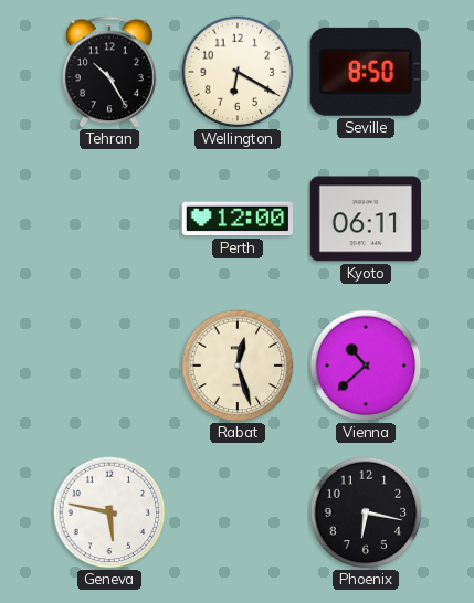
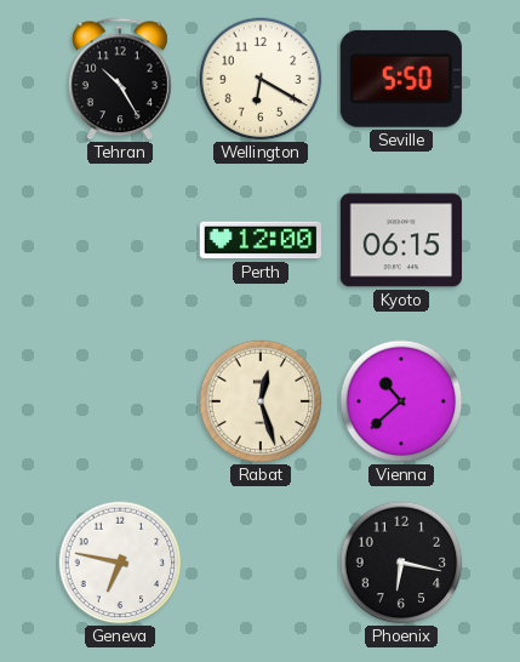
Seville: 8:50 -> 5:50 (401, 79)
Kyoto: 06:11 -> 06:15 (400, 240)
Geneva: 5:47 -> 6:47 (120, 563)
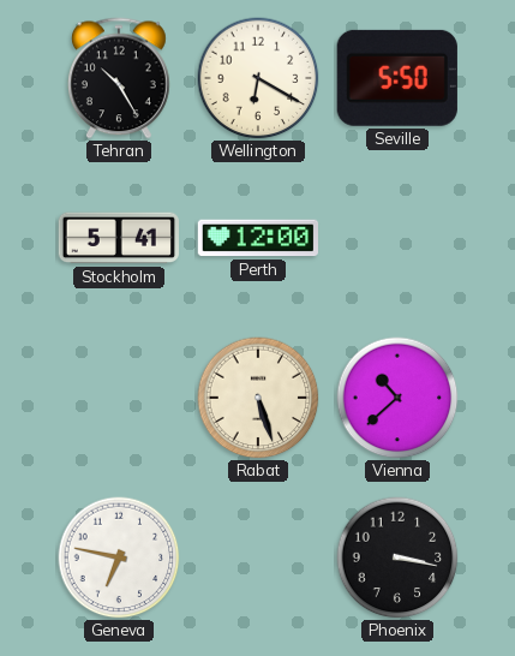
Stockholm: none -> 5:41 (118, 238)
Kyoto: 06:15 -> none (400, 240)
Rabat: 12:27 -> 5:27 (258, 398)
Phoenix: 6:17 -> 3:17 (397, 557)
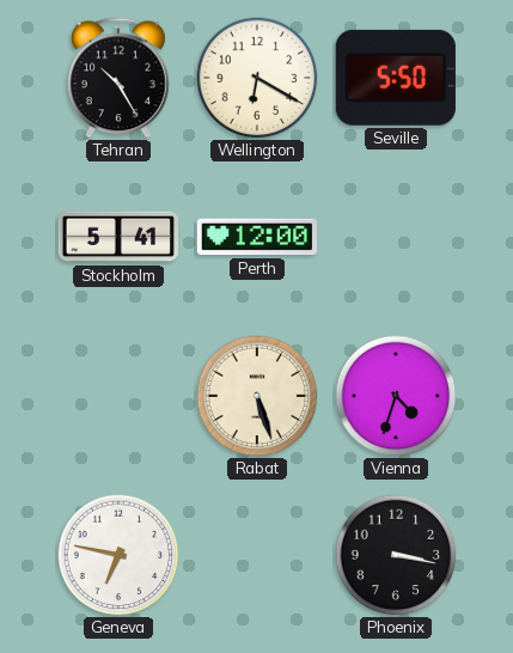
Vienna: 10:38 -> 4:33 (396, 396)
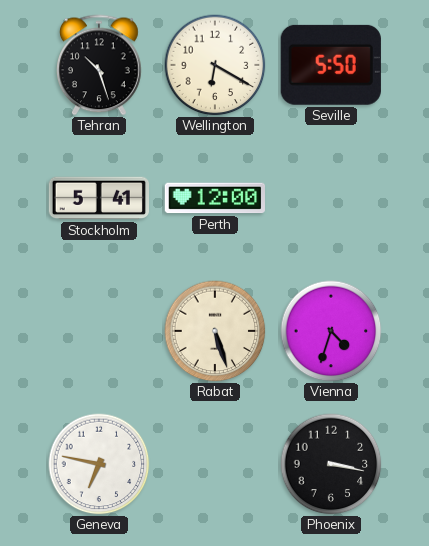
Tehran: 10:25 -> 10:27 (100, 65)
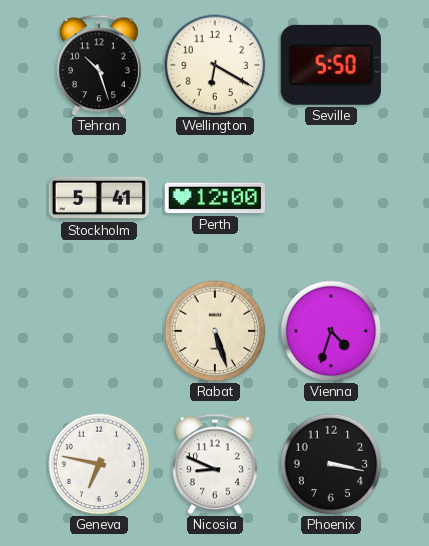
Nicosia: none -> 8:49 (216, 464)
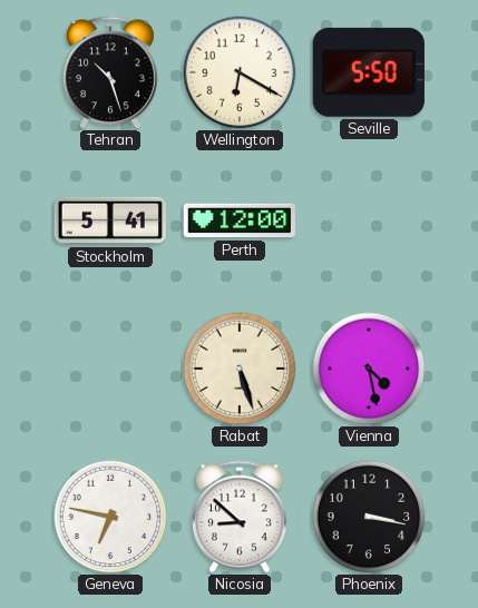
Vienna: 4:33 -> 4:28 (369, 369)
Nicosia: 8:49 -> 8:52 (241, 517)
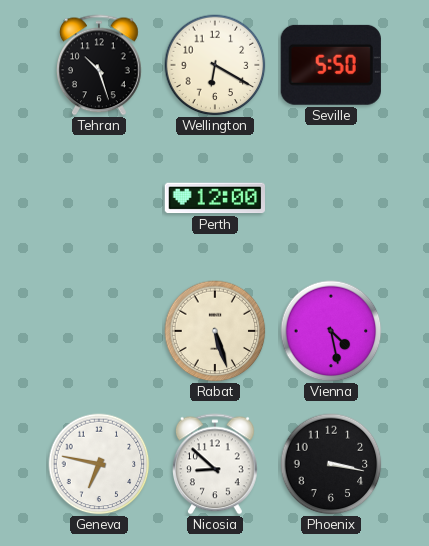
Stockholm: 5:41 -> none (109, 220)
